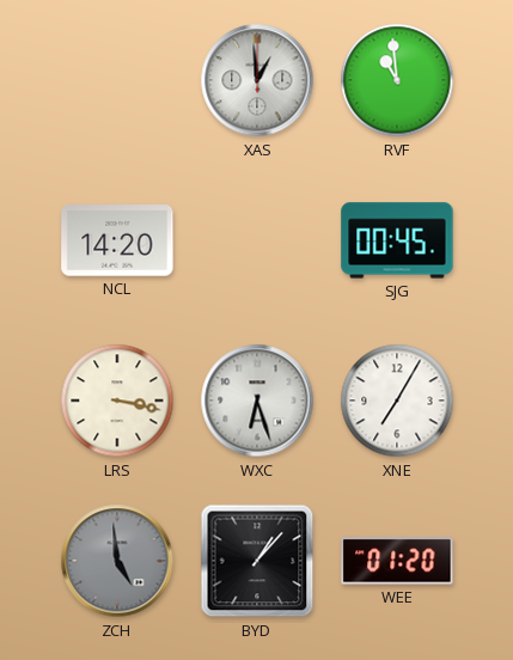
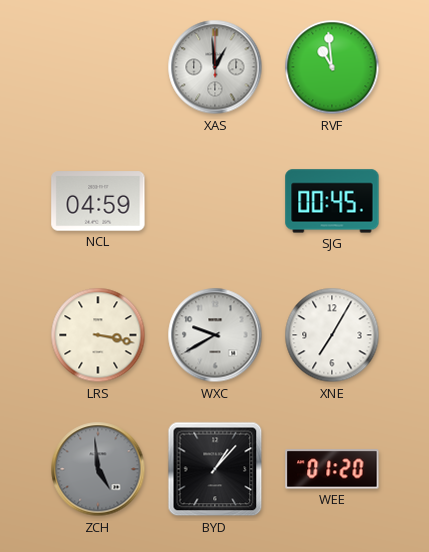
NCL: 14:20 -> 04:59 (98, 201)
WXC: 6:27 -> 9:40 (215, 335)
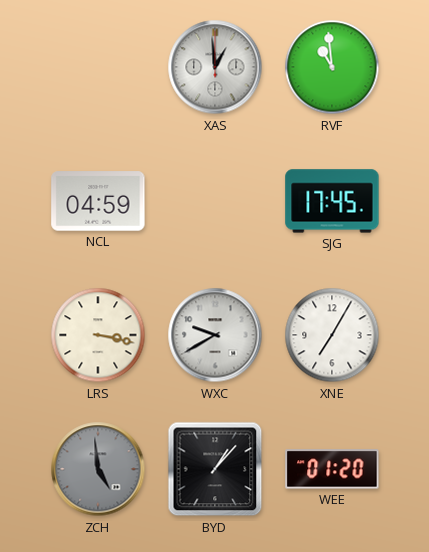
SJG: 00:45 -> 17:45 (332, 201)
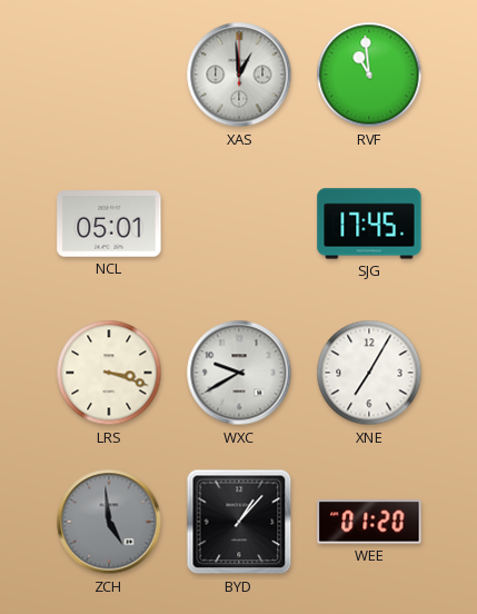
NCL: 04:59 -> 05:01 (109, 224)
LRS: 3:17 -> 3:18 (109, 373)
